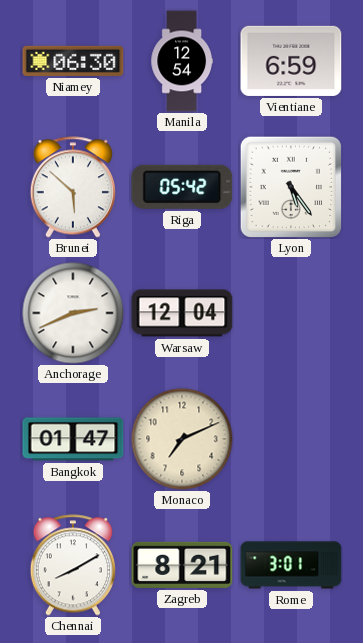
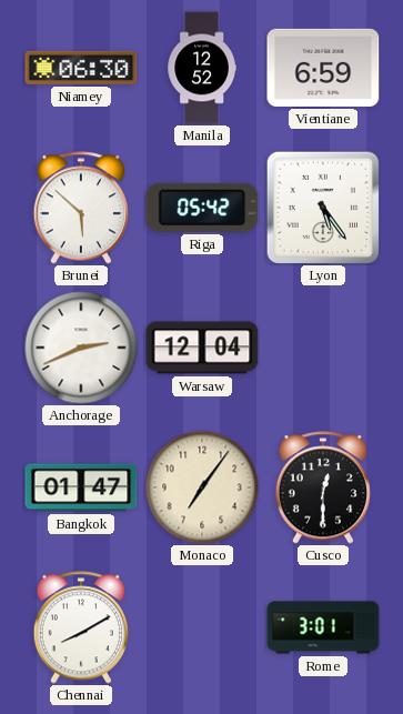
Manila: 12:54 -> 12:52 (202, 68)
Monaco: 7:11 -> 7:06 (202, 487)
Cusco: none -> 12:30 (323, 487)
Zagreb: 8:21 -> none (182, 565)
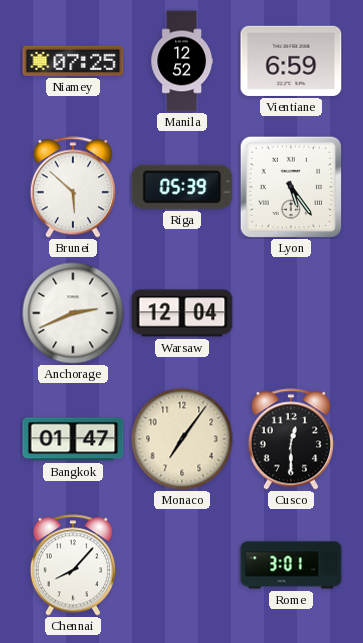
Niamey: 06:30 -> 07:25 (73, 61)
Riga: 05:42 -> 05:39 (182, 187)
Chennai: 8:10 -> 8:07 (73, 565)
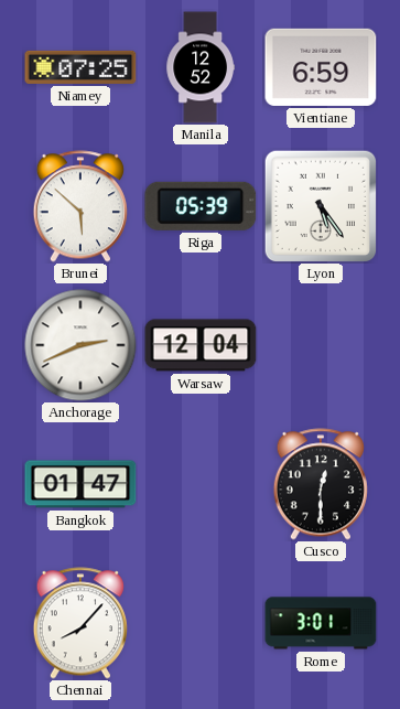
Monaco: 7:06 -> none (182, 439)
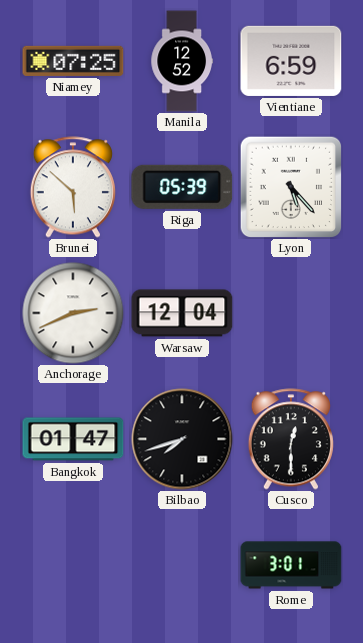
Lyon: 5:24 -> 5:23 (291, 187)
Bilbao: none -> 7:42 (182, 439)
Chennai: 8:07 -> none (80, 623)
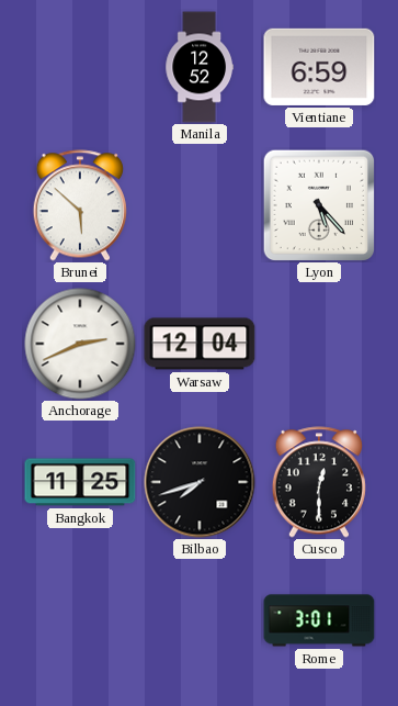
Niamey: 07:25 -> none (73, 61)
Riga: 05:39 -> none (182, 187)
Bangkok: 01:47 -> 11:25 (80, 482)
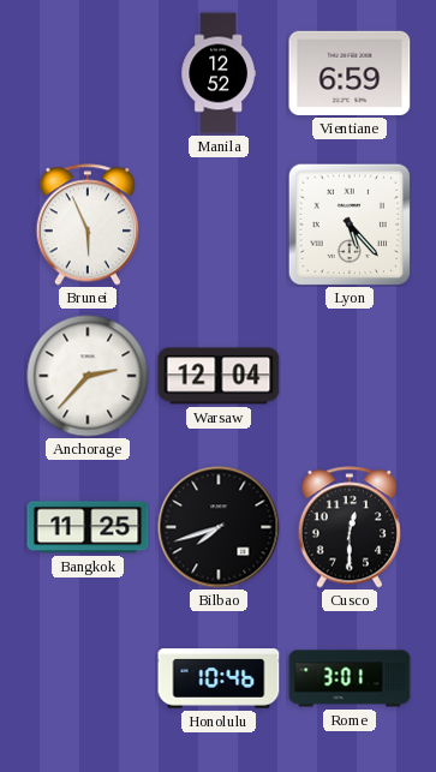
Brunei: 5:52 -> 5:56 (88, 225)
Anchorage: 2:41 -> 2:37 (88, 376)
Honolulu: none -> 10:46 (219, 678)
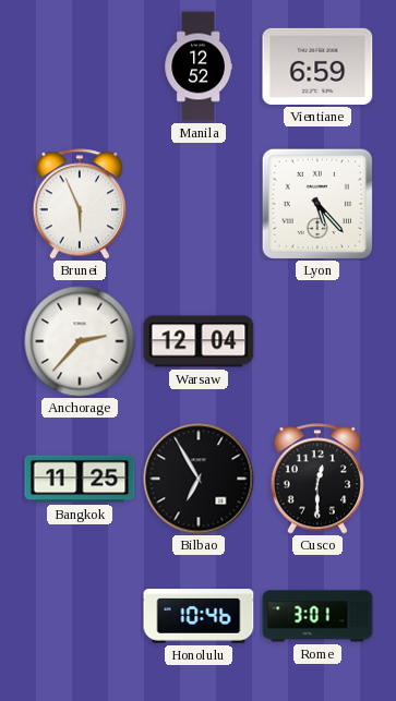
Bilbao: 7:42 -> 6:55 (199, 479)
